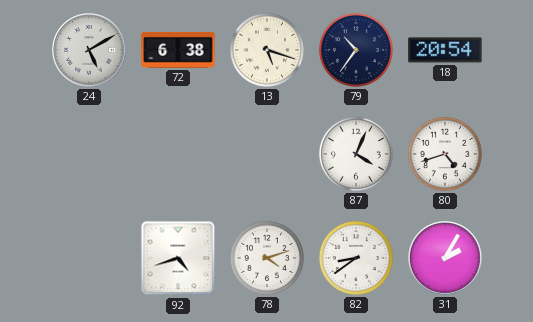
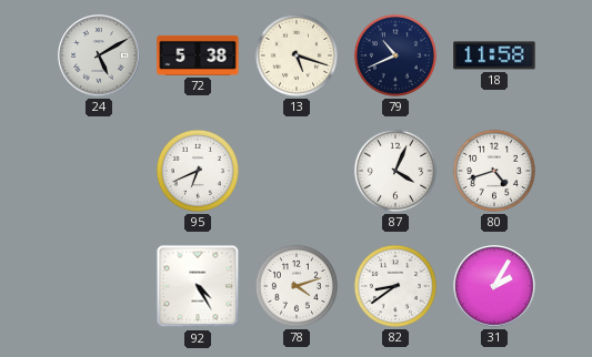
72: 6:38 -> 5:38 (198, 55)
79: 10:36 -> 10:41 (395, 55)
18: 20:54 -> 11:58 (494, 55)
95: none -> 6:41 (198, 171)
92: 4:42 -> 4:25 (198, 286)
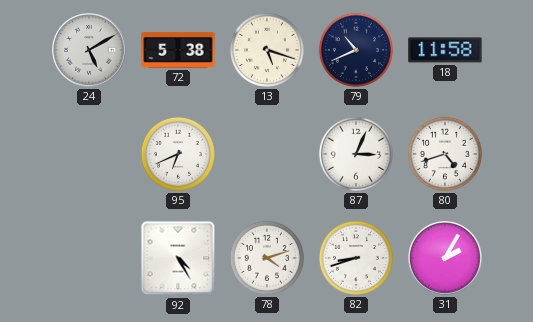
87: 4:04 -> 3:04 (356, 154)
82: 8:39 -> 8:42 (356, 258)
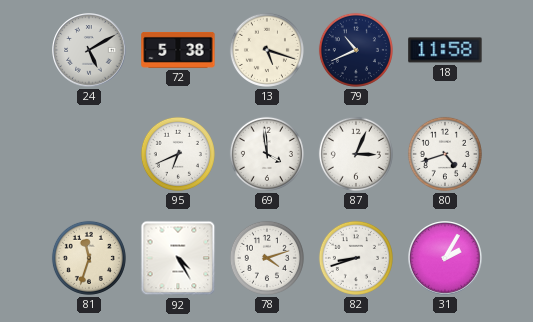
69: none -> 3:59 (267, 154)
81: none -> 11:33 (89, 258)
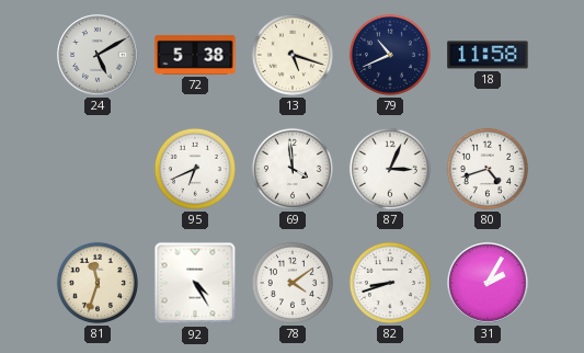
78: 4:12 -> 4:09 (293, 283)
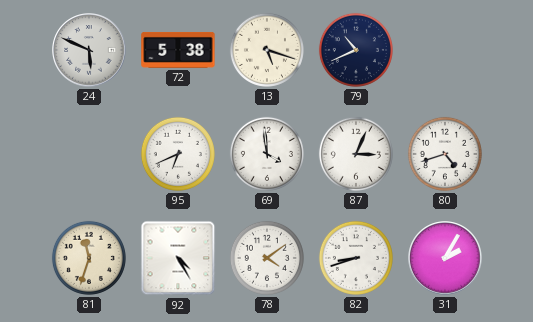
24: 5:10 -> 5:49 (89, 50)
18: 11:58 -> none (488, 55)
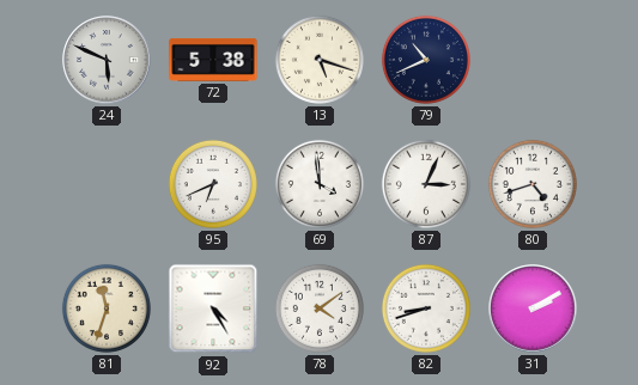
31: 2:05 -> 2:10 (533, 308)
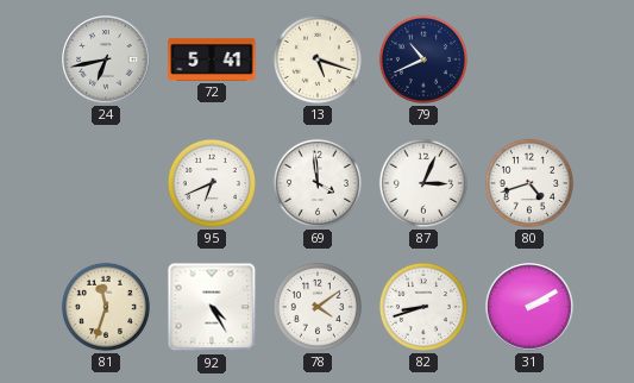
24: 5:49 -> 6:43 (106, 59)
72: 5:38 -> 5:41 (212, 59)
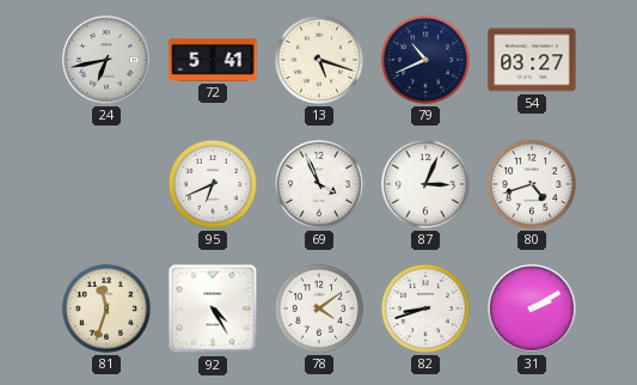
54: none -> 03:27 (532, 60)
69: 3:59 -> 3:56 (319, 184)
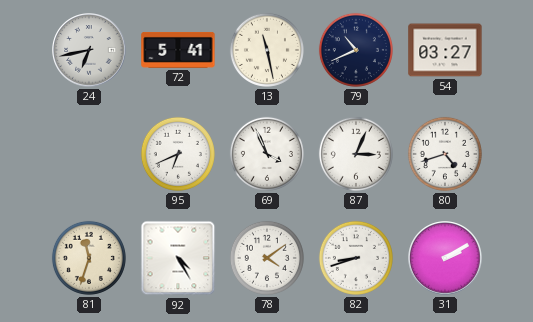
13: 5:18 -> 11:28 (267, 50)
